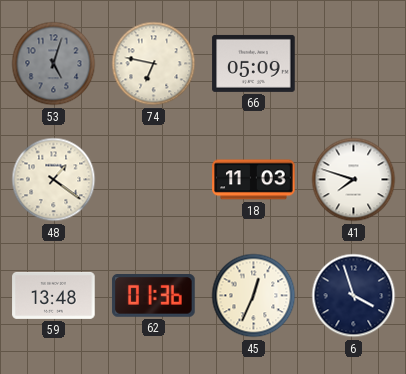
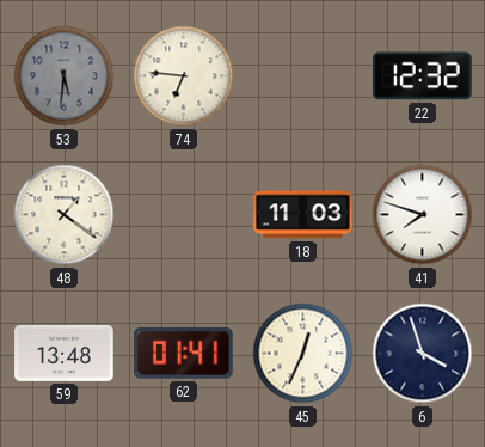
53: 5:03 -> 5:31 (65, 76)
74: 6:47 -> 6:46 (184, 76)
66: 05:09 -> none (254, 63)
22: none -> 12:32 (423, 76)
62: 01:36 -> 01:41 (184, 354)
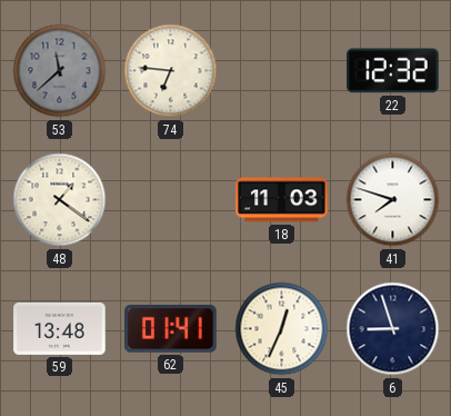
53: 5:31 -> 11:38 (60, 71)
6: 3:57 -> 8:57 (393, 329)
